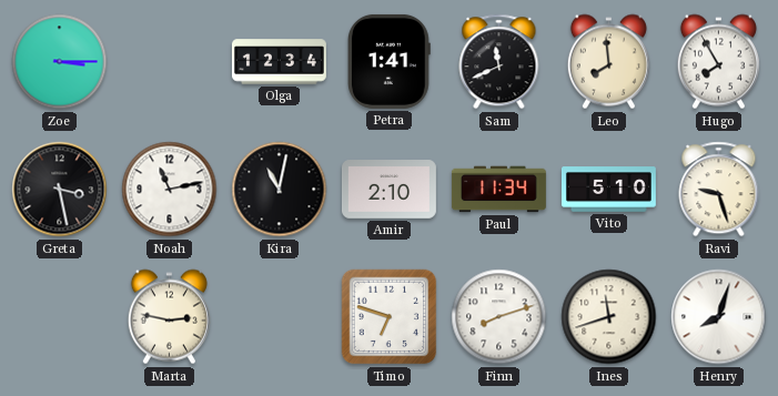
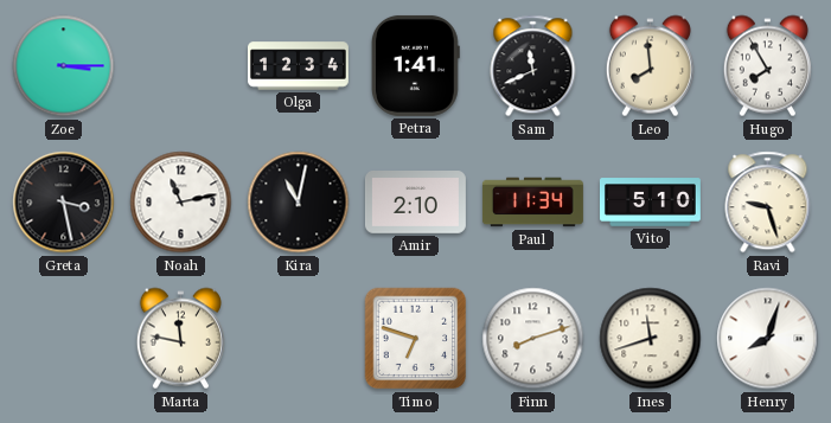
Marta: 2:47 -> 11:47 (180, 339)
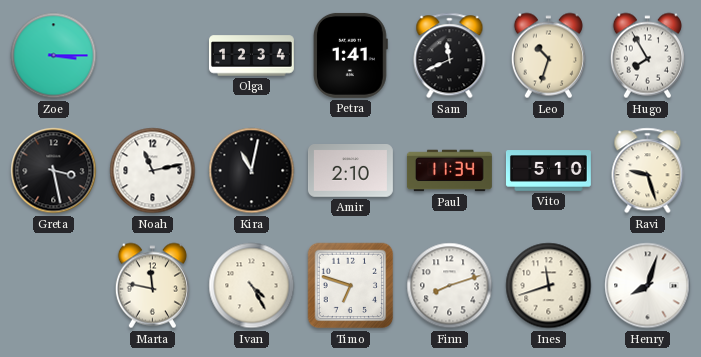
Leo: 7:59 -> 10:33 (548, 56)
Ivan: none -> 4:25 (252, 286)
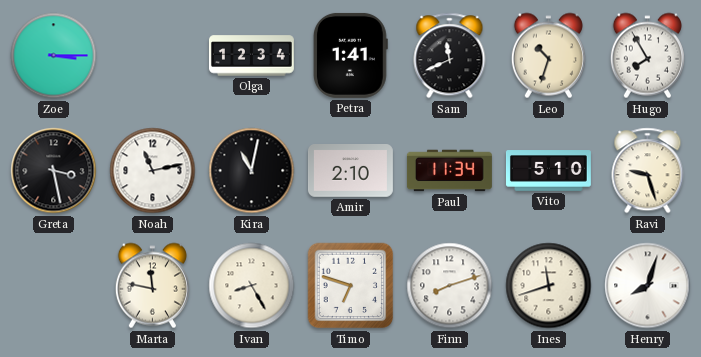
Ivan: 4:25 -> 8:25 (252, 286)
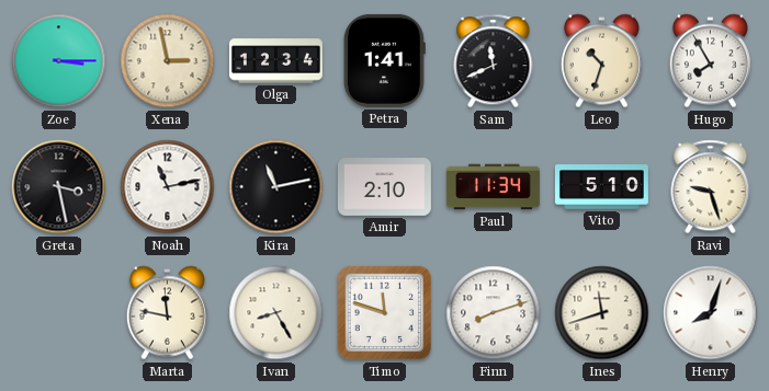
Xena: none -> 2:58 (168, 61)
Kira: 11:02 -> 11:13 (276, 187)
Timo: 6:48 -> 11:48 (385, 313)
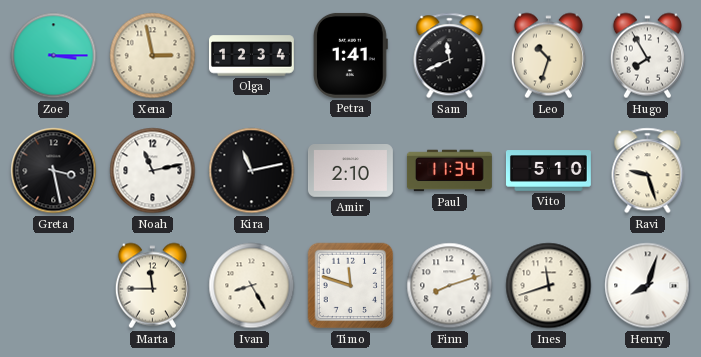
Marta: 11:47 -> 11:45 (152, 286)
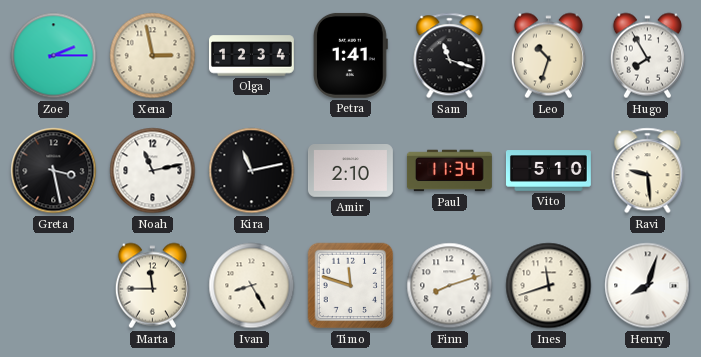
Zoe: 3:15 -> 2:15 (54, 56)
Sam: 11:41 -> 11:18 (450, 56)
Ravi: 9:27 -> 9:29 (648, 171)
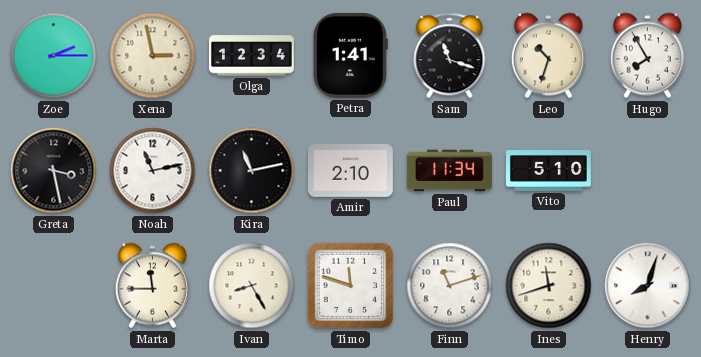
Ravi: 9:29 -> none (648, 171)
Finn: 8:12 -> 11:12 (450, 286)
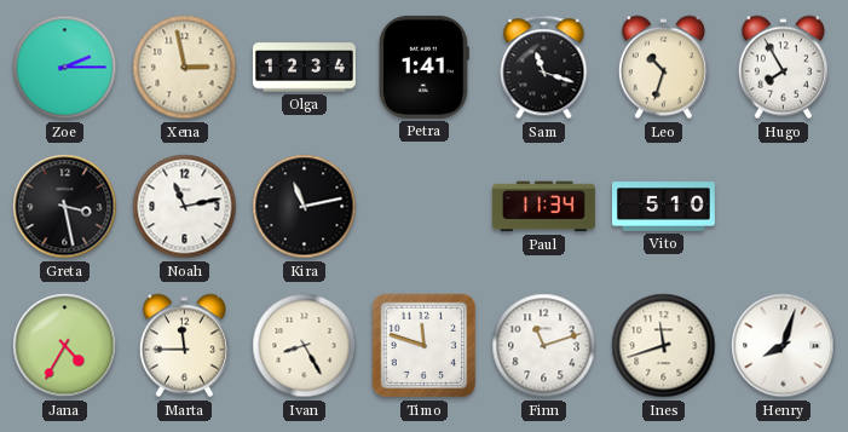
Amir: 2:10 -> none (350, 171)
Jana: none -> 4:35 (65, 346)
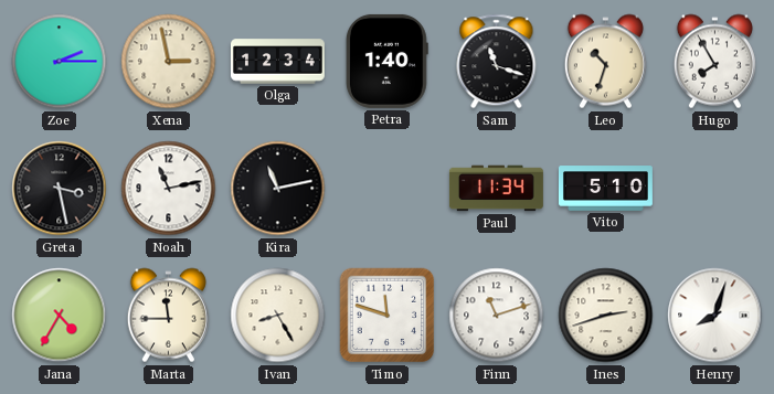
Petra: 1:41 -> 1:40 (386, 61)
Ines: 11:42 -> 2:42 (606, 316)
